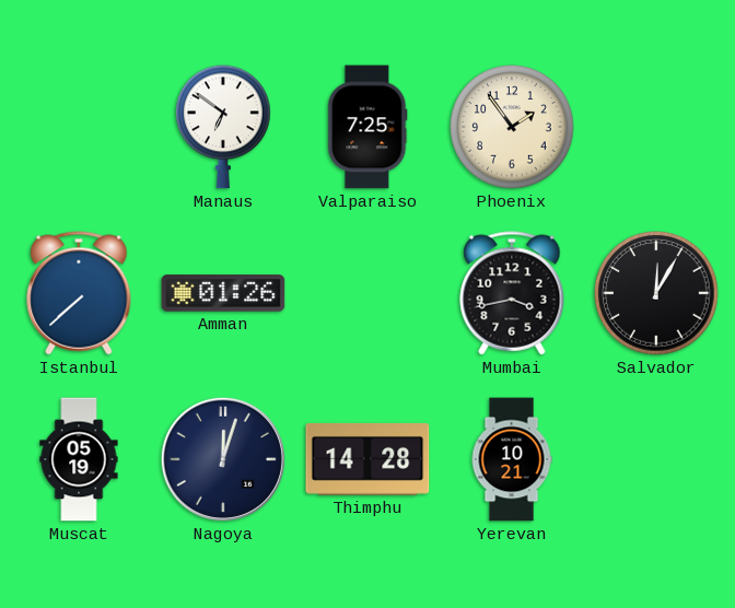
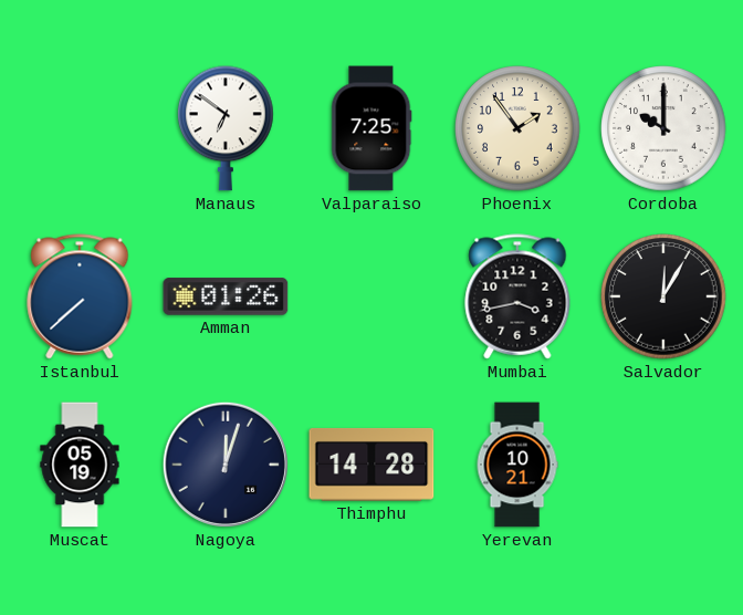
Cordoba: none -> 10:00 (663, 128)
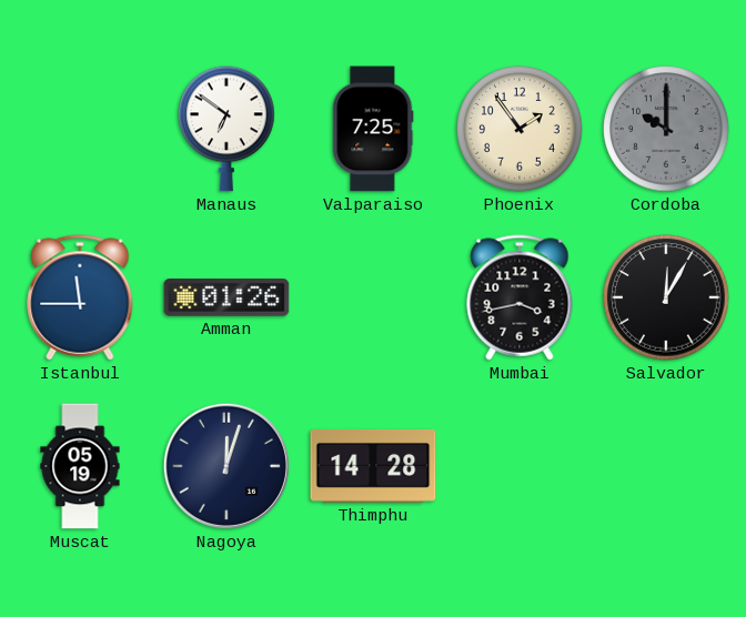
Cordoba dial: white -> grey (666, 129)
Istanbul: 7:38 -> 11:45 (80, 297)
Yerevan: 10:21 -> none (517, 465)
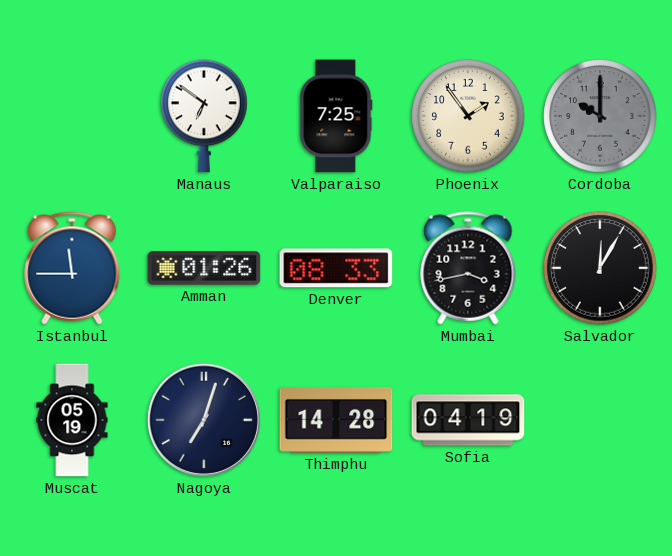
Denver: none -> 08:33 (336, 268)
Nagoya: 12:03 -> 7:03 (204, 420)
Sofia: none -> 04:19 (468, 420)
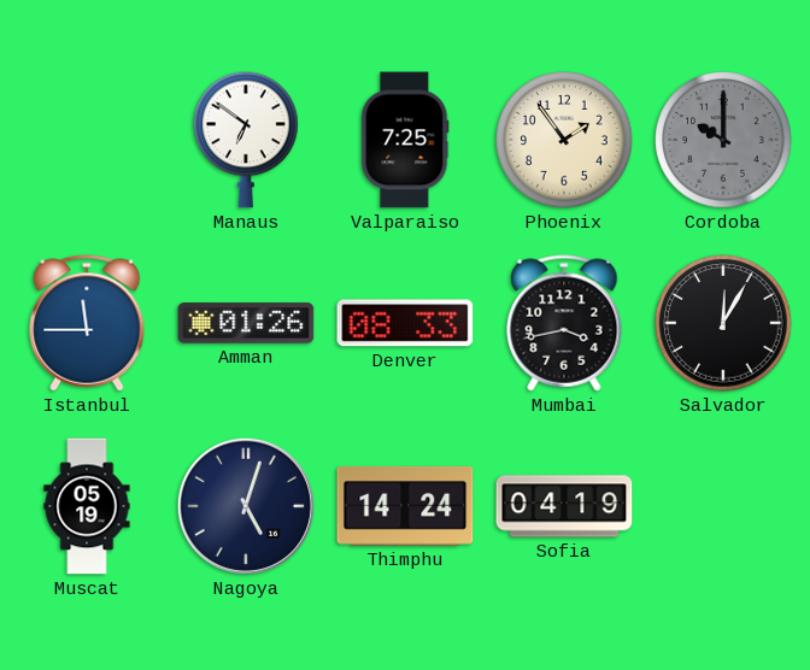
Nagoya: 7:03 -> 5:03 (246, 506)
Thimphu: 14:28 -> 14:24 (405, 506)
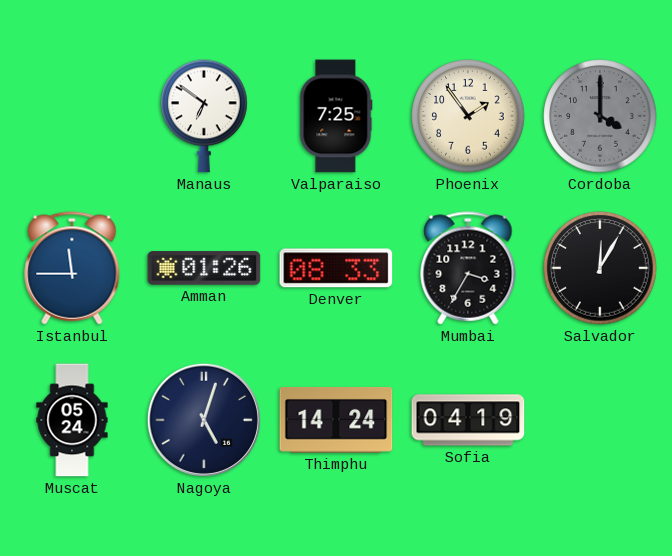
Cordoba: 10:00 -> 4:00 (600, 116)
Mumbai: 3:43 -> 3:35 (468, 268)
Muscat: 05:19 -> 05:24 (72, 420)
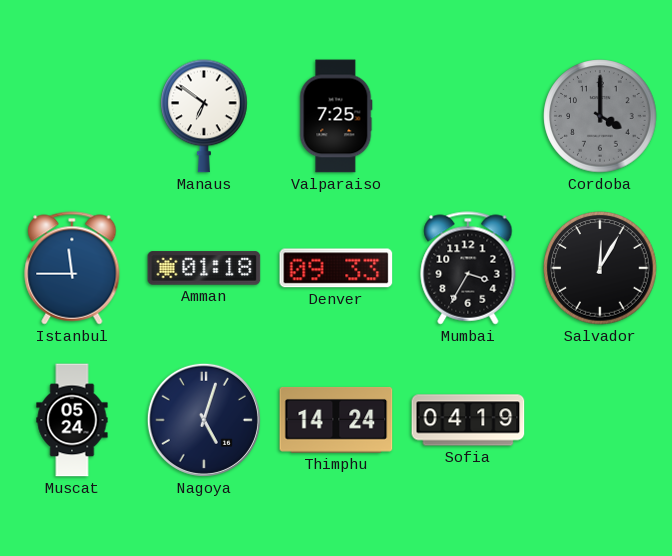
Phoenix: 1:54 -> none (468, 116)
Amman: 01:26 -> 01:18 (204, 268)
Denver: 08:33 -> 09:33 (336, 268)
